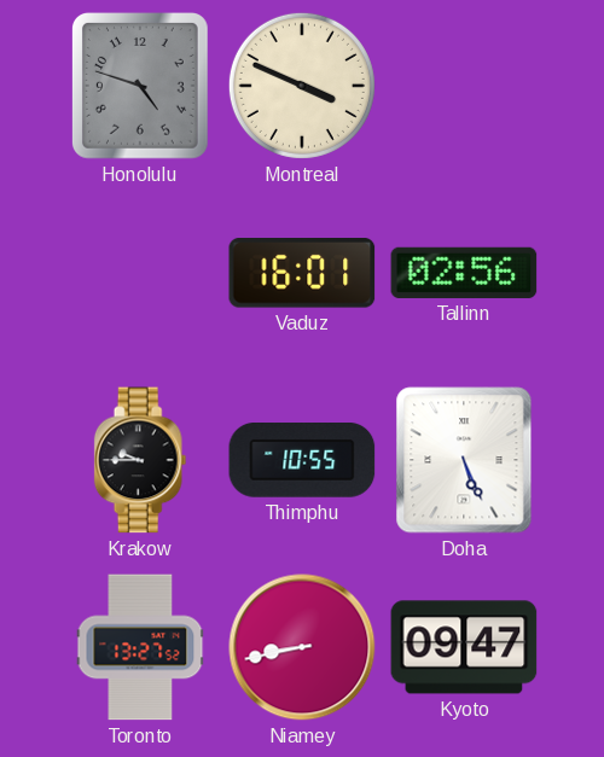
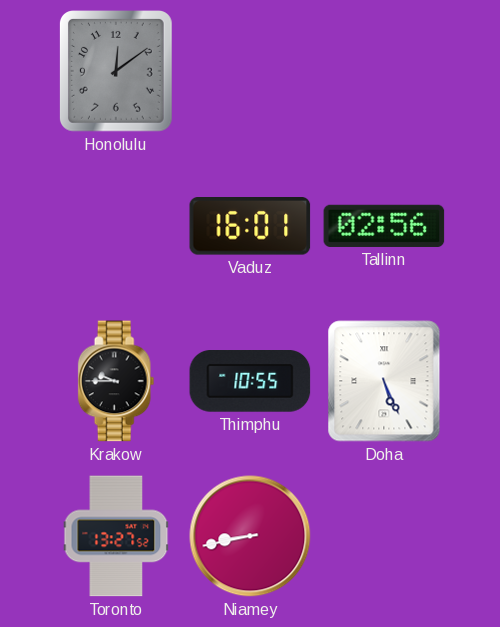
Honolulu: 4:48 -> 12:09 (117, 72)
Montreal: 3:49 -> none (302, 86)
Kyoto: 09:47 -> none (464, 647)
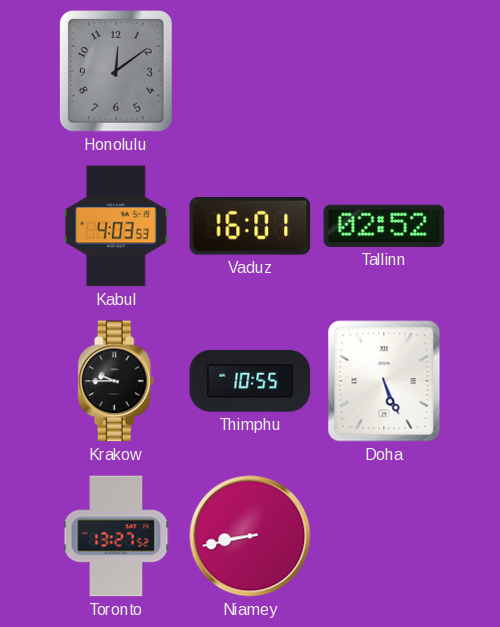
Kabul: none -> 4:03 (117, 226)
Tallinn: 02:56 -> 02:52 (384, 226)
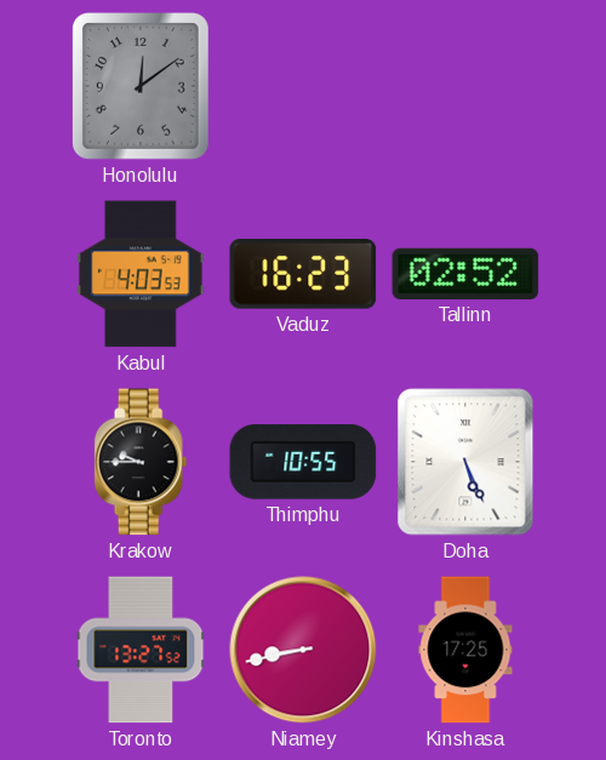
Vaduz: 16:01 -> 16:23 (303, 274)
Kinshasa: none -> 17:25 (465, 650)
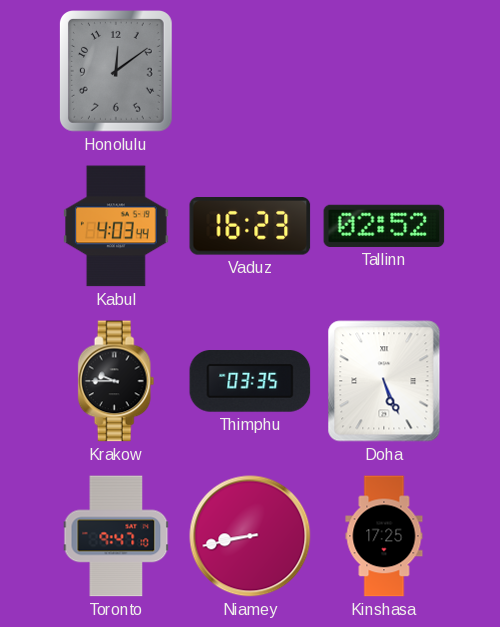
Kabul: 4:03:53 -> 4:03:44 (117, 226)
Thimphu: 10:55 -> 03:35 (250, 382)
Toronto: 13:27 -> 9:47 (116, 536)
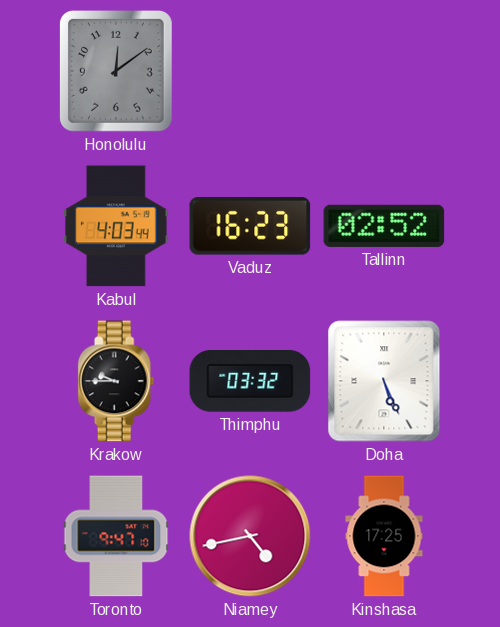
Thimphu: 03:35 -> 03:32 (250, 382)
Niamey: 8:43 -> 4:43 (250, 536)
